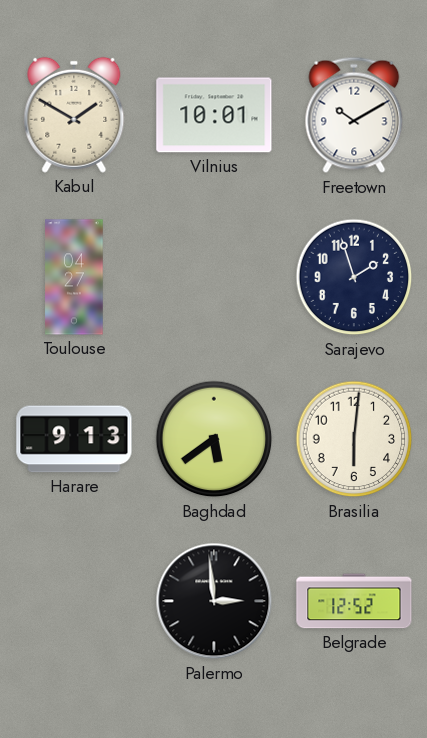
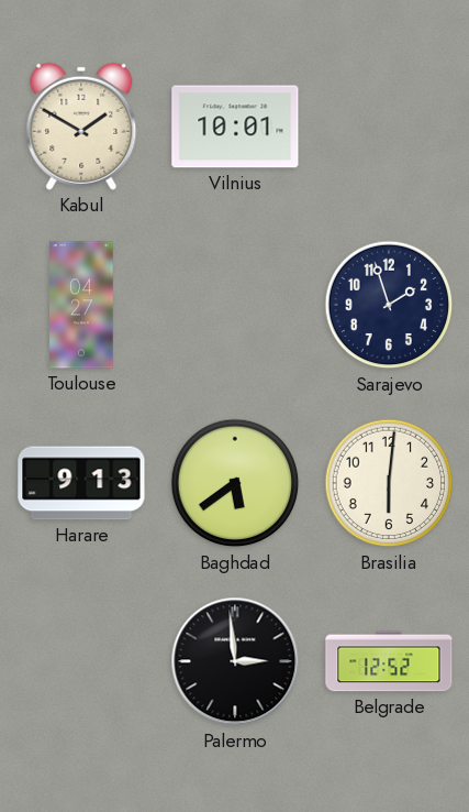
Freetown: 10:10 -> none (354, 115)
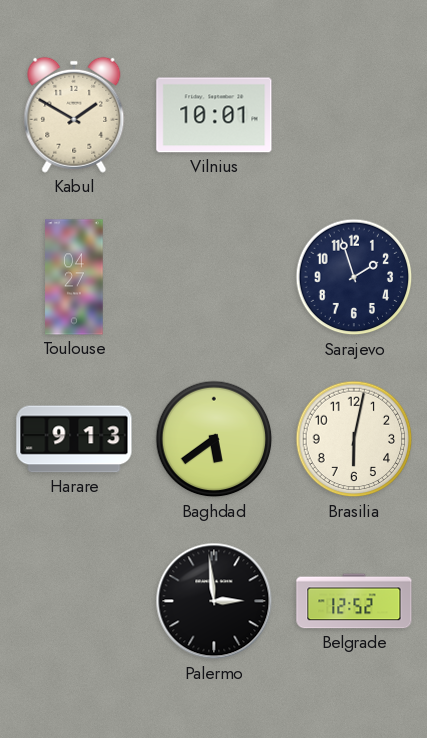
Brasilia: 6:01 -> 6:02 (354, 439)
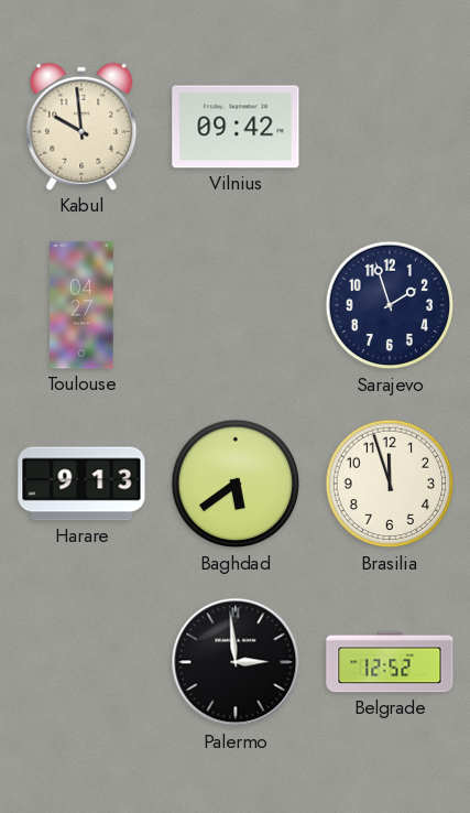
Kabul: 1:50 -> 9:59 (81, 127)
Vilnius: 10:01 -> 09:42 (236, 127)
Brasilia: 6:02 -> 11:57 (390, 484)
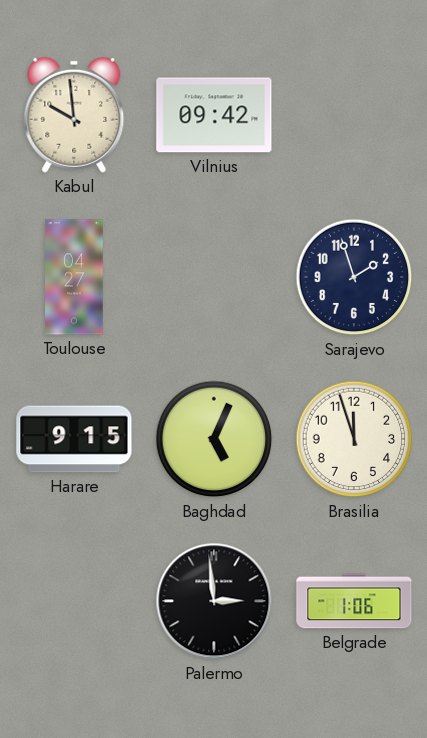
Harare: 9:13 -> 9:15 (74, 439)
Baghdad: 5:39 -> 5:04 (214, 439)
Belgrade: 12:52 -> 1:06 (354, 601)
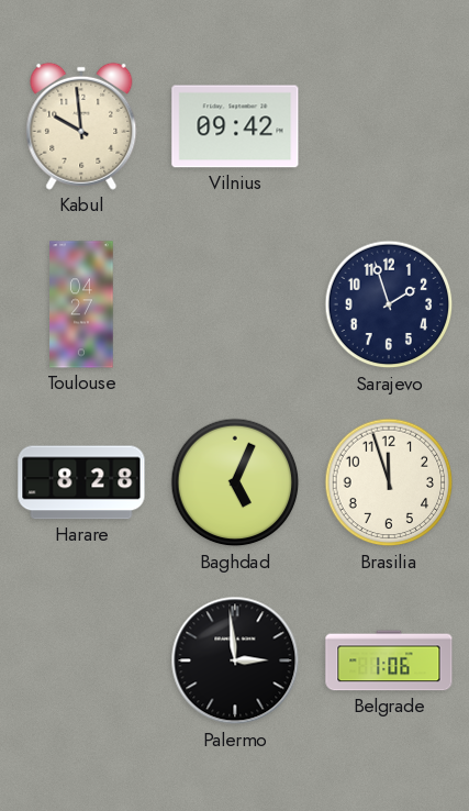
Harare: 9:15 -> 8:28 (81, 482)
